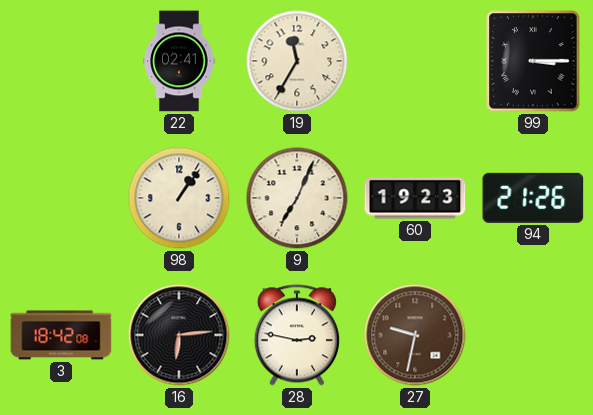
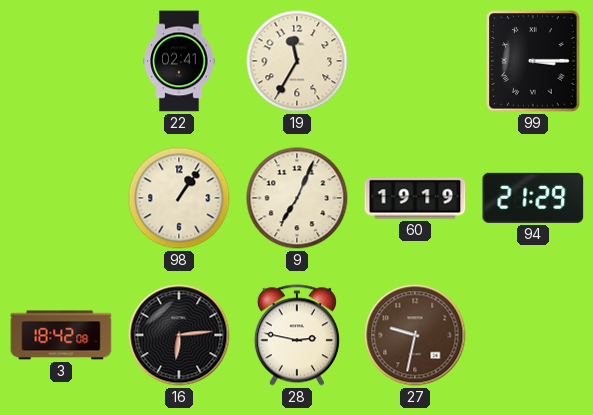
60: 19:23 -> 19:19 (415, 198)
94: 21:26 -> 21:29 (533, 198)
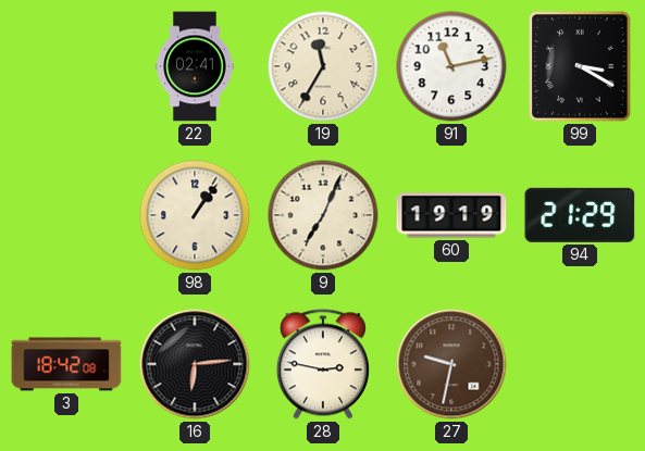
91: none -> 11:13 (451, 66)
99: 3:15 -> 3:20 (580, 66)
